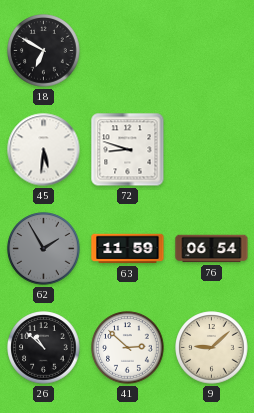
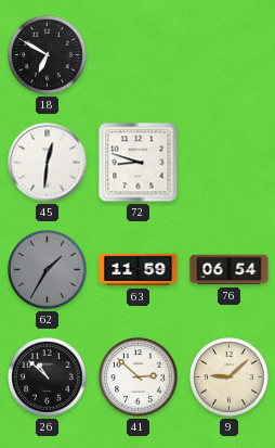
45: 5:31 -> 12:31 (48, 163)
62: 1:55 -> 1:35 (48, 270)
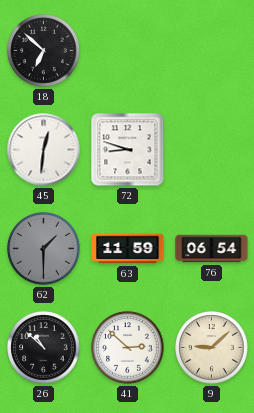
18: 6:50 -> 6:52 (44, 51)
62: 1:35 -> 1:30 (44, 249)
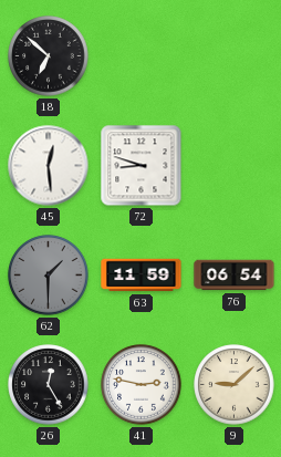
45: 12:31 -> 12:29 (49, 166)
26: 10:52 -> 12:25 (49, 385)
41: 2:52 -> 2:47 (142, 385)
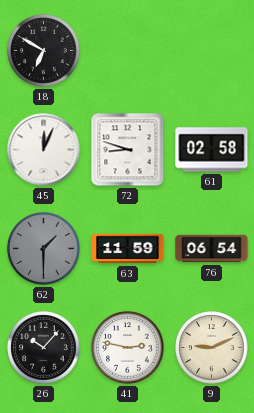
18: 6:52 -> 6:50 (44, 51)
45: 12:29 -> 12:04 (44, 150)
61: none -> 02:58 (212, 150)
26: 12:25 -> 10:07 (44, 348)
9: 9:08 -> 9:11 (212, 348)
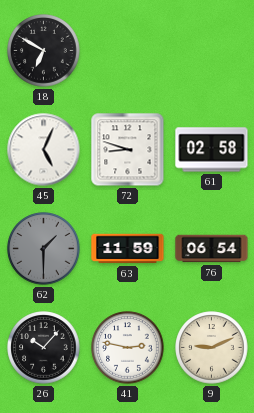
45: 12:04 -> 5:04 (44, 150)
